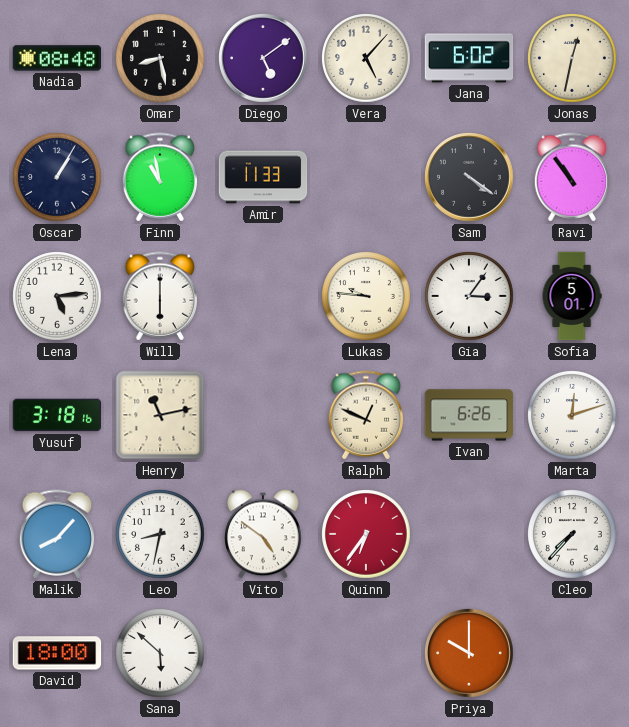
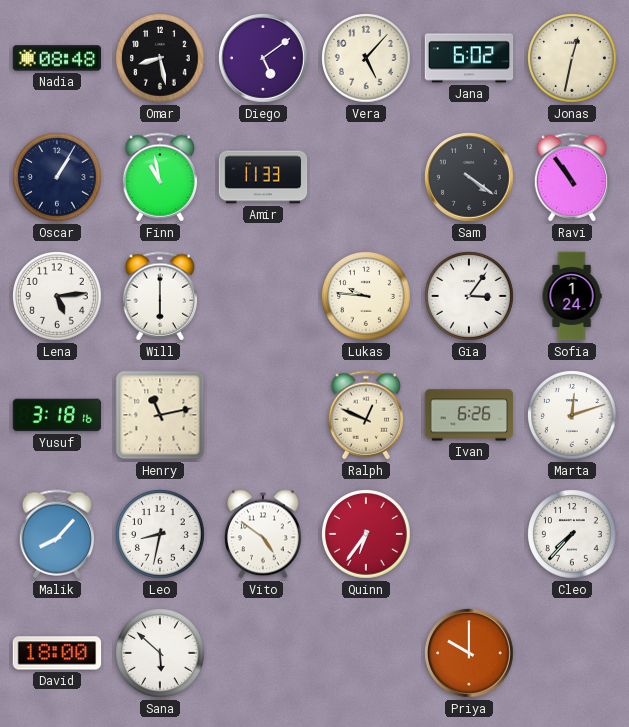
Sofia: 5:01 -> 1:24 (572, 296)
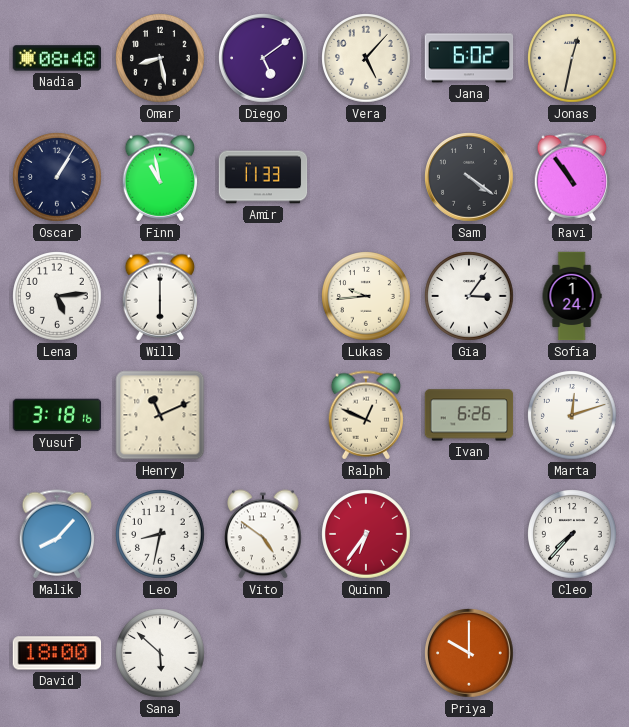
Lukas: 9:46 -> 9:44 (366, 296)
Henry: 11:13 -> 11:11 (160, 415)
